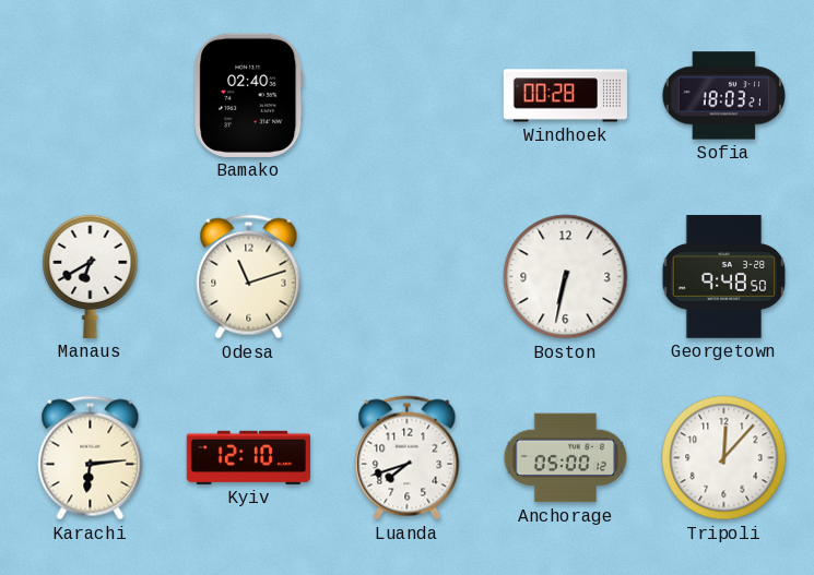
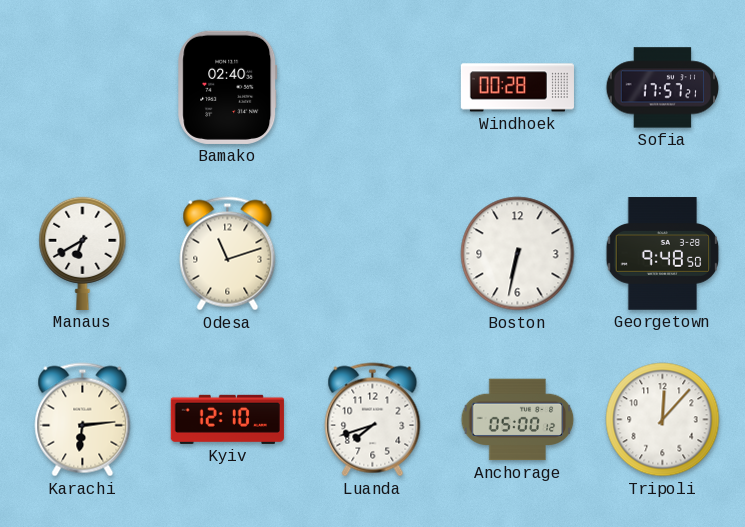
Sofia: 18:03 -> 17:57 (663, 88)
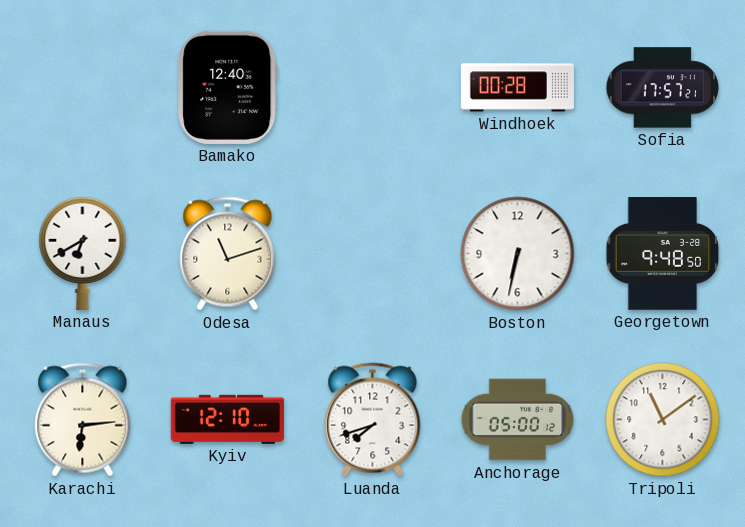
Bamako: 02:40 -> 12:40 (228, 87)
Tripoli: 12:07 -> 11:09 (663, 420)
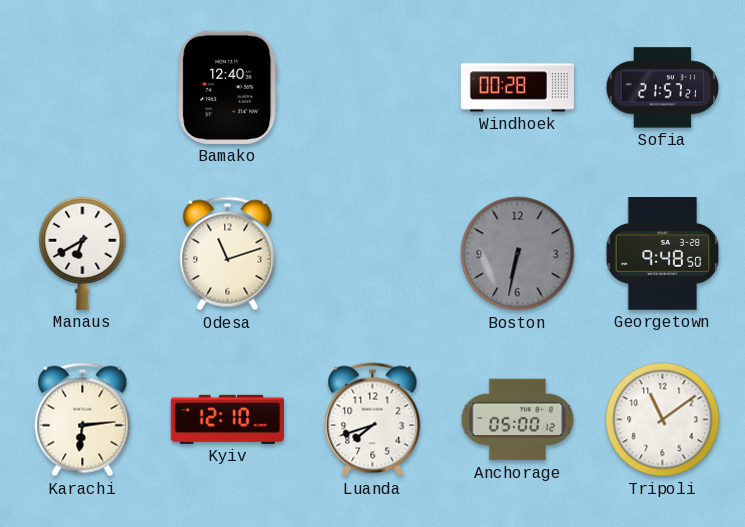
Sofia: 17:57 -> 21:57 (663, 88)
Boston dial: white -> grey (518, 254)
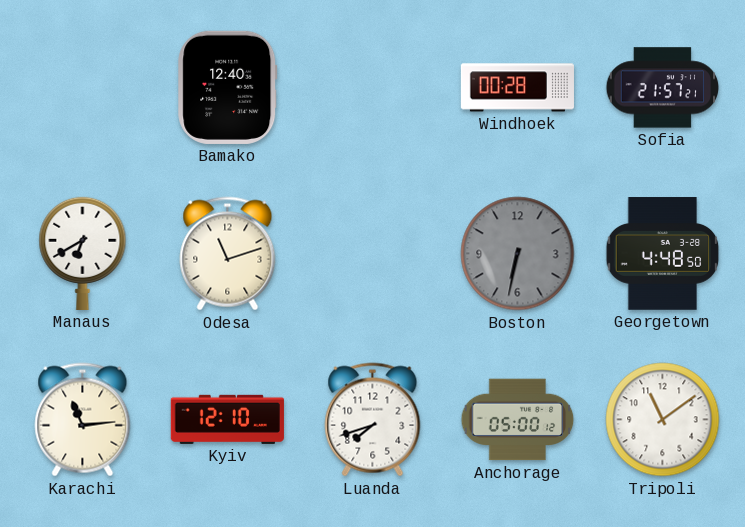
Georgetown: 9:48 -> 4:48 (663, 254)
Karachi: 6:14 -> 11:14 (83, 420)
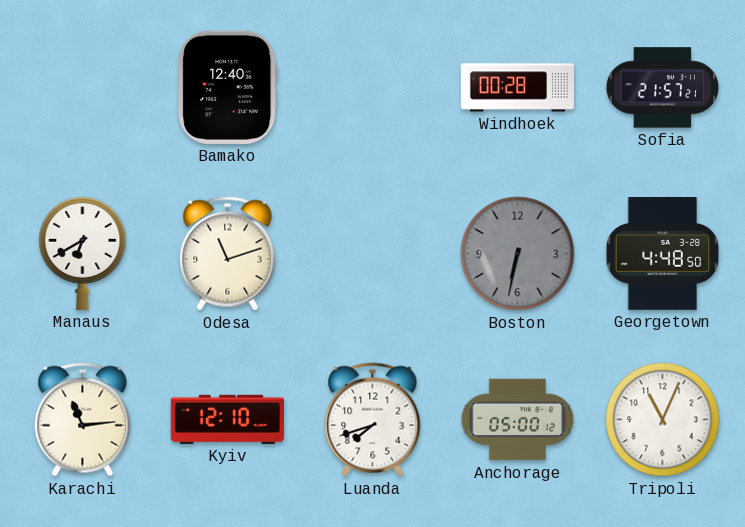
Tripoli: 11:09 -> 11:04 (663, 420)
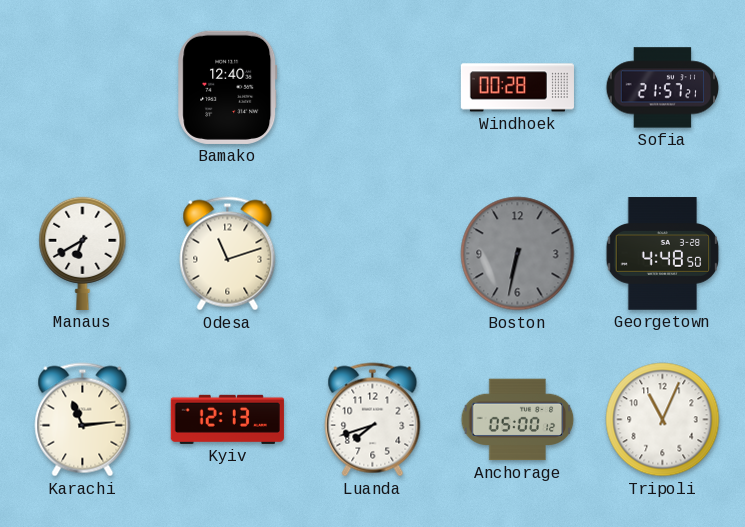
Kyiv: 12:10 -> 12:13 (227, 419)
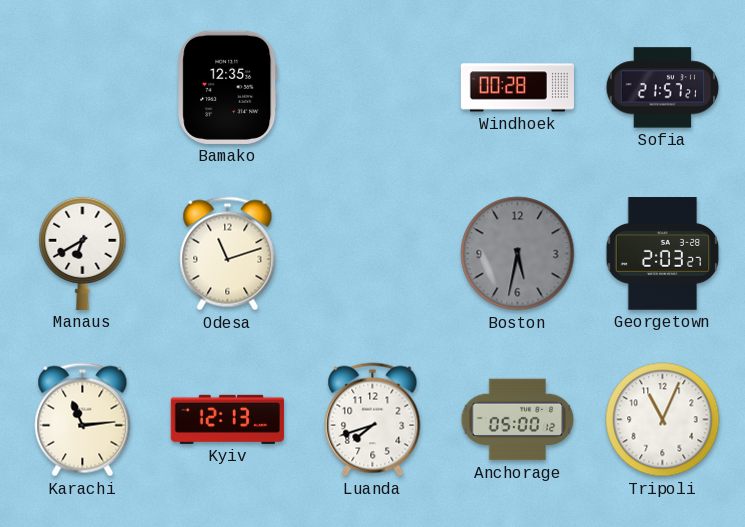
Bamako: 12:40 -> 12:35 (228, 87)
Boston: 6:32 -> 5:32 (518, 254)
Georgetown: 4:48 -> 2:03 (663, 254)
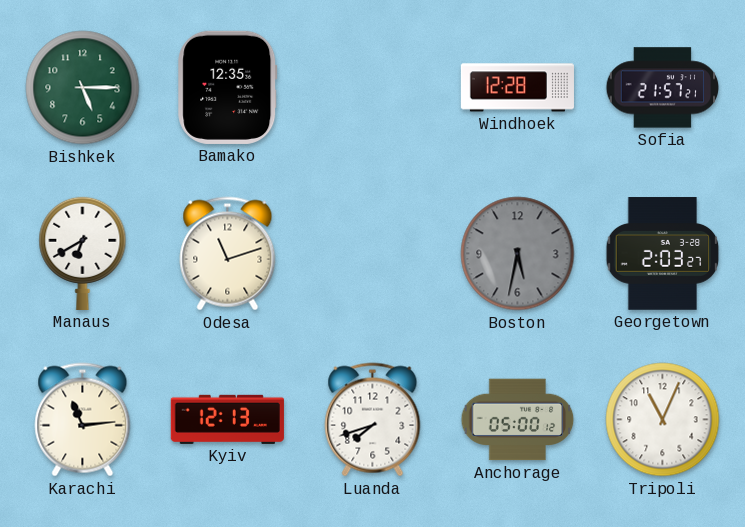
Bishkek: none -> 5:15 (83, 88)
Windhoek: 00:28 -> 12:28 (517, 88)
